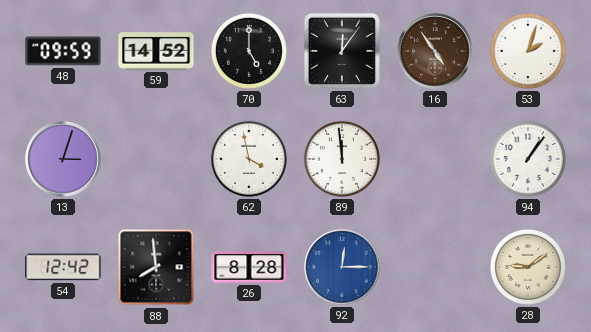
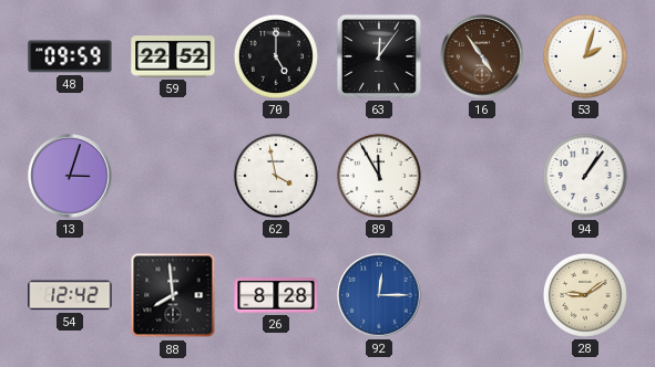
59: 14:52 -> 22:52 (173, 56)
89: 11:59 -> 11:55 (379, 176)
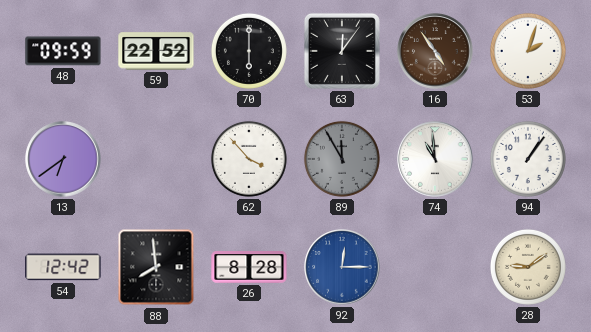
70: 5:00 -> 6:00 (249, 51)
13: 3:03 -> 6:39 (63, 159)
62: 3:58 -> 3:53 (249, 159)
89 dial: white -> grey (342, 159)
74: none -> 10:59 (435, 159)
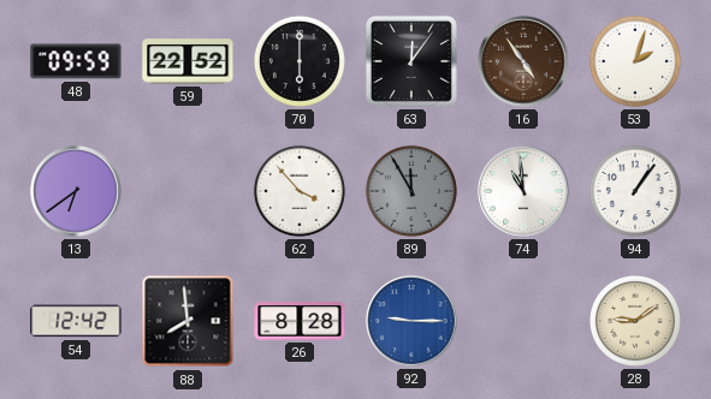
92: 12:15 -> 9:15 (411, 321)
